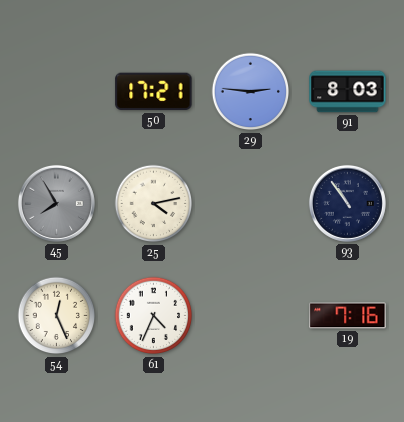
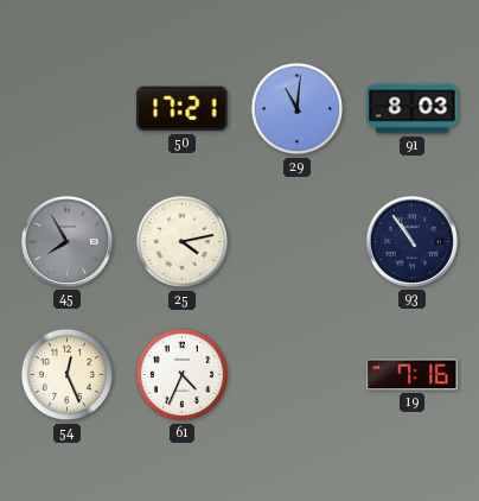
29: 2:46 -> 11:01 (298, 109)
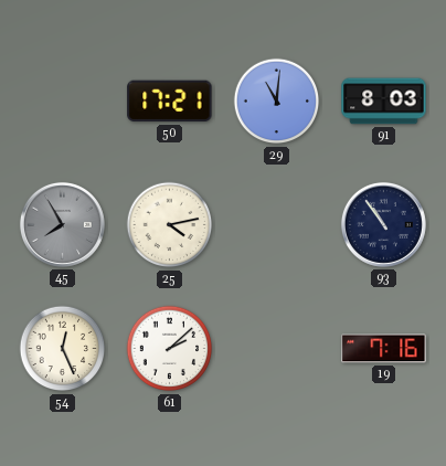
61: 4:34 -> 2:08 (170, 349)
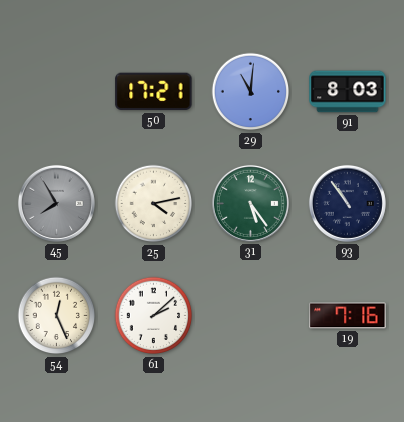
31: none -> 5:24 (250, 203)
